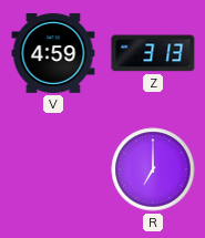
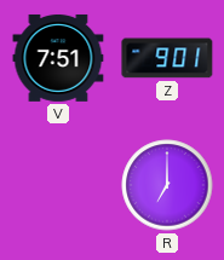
V: 4:59 -> 7:51 (58, 58)
Z: 3:13 -> 9:01 (167, 58)
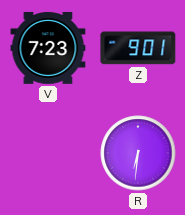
V: 7:51 -> 7:23 (48, 48)
R: 7:00 -> 6:31 (138, 153)
